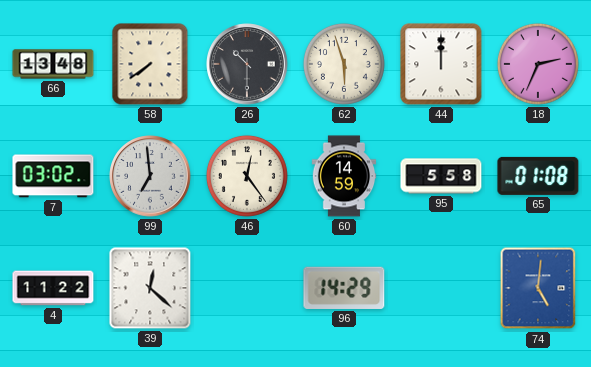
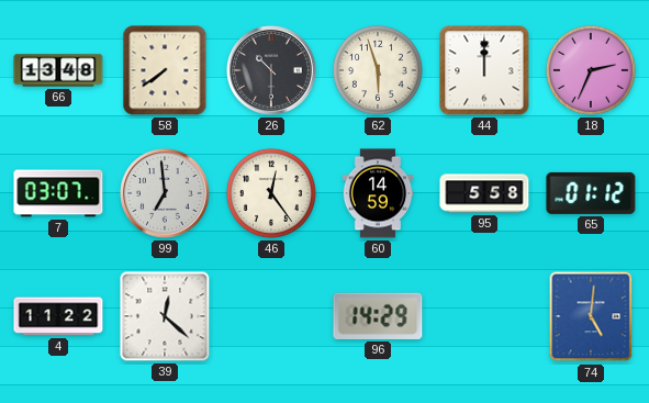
7: 03:02 -> 03:07 (58, 193)
65: 01:08 -> 01:12 (591, 193)
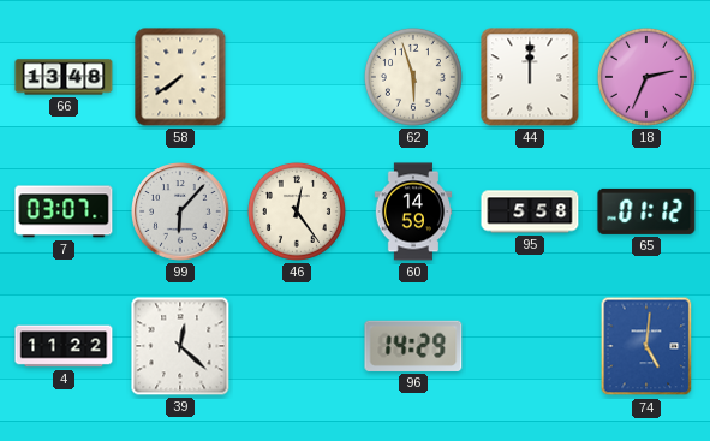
26: 10:30 -> none (271, 70)
99: 6:59 -> 6:07 (180, 211)
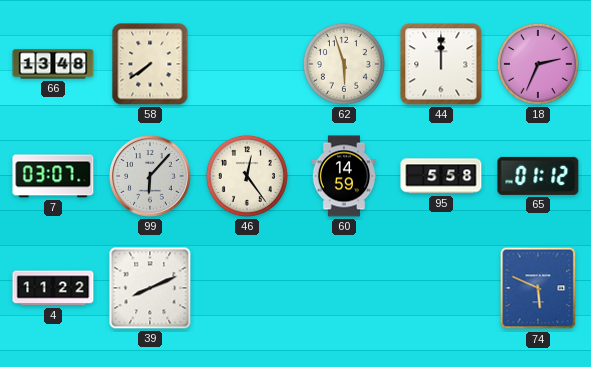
39: 12:22 -> 8:11 (150, 288)
96: 14:29 -> none (413, 346)
74: 5:01 -> 5:49 (538, 288)
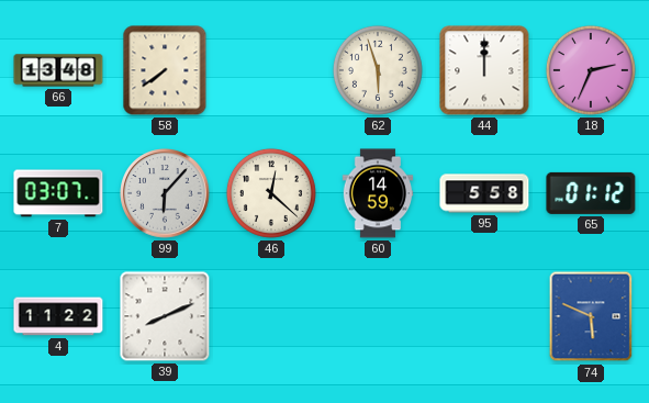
46: 12:24 -> 12:22 (271, 193)
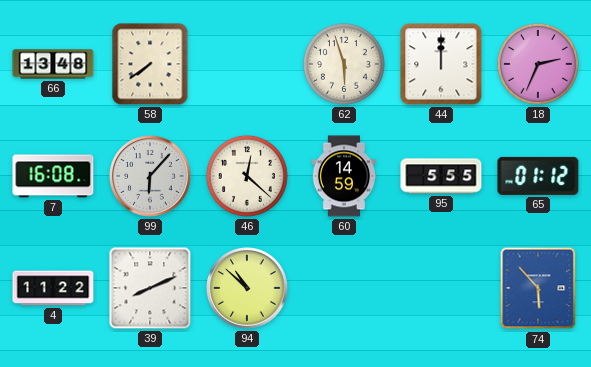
7: 03:07 -> 16:08 (53, 176)
95: 5:58 -> 5:55 (441, 176)
94: none -> 10:52 (247, 288)
74: 5:49 -> 5:53 (538, 288)
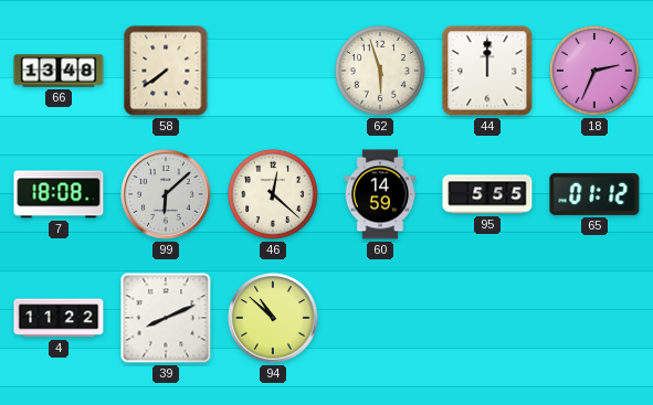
7: 16:08 -> 18:08 (59, 194)
99: 6:07 -> 6:08 (166, 194)
74: 5:53 -> none (538, 288)
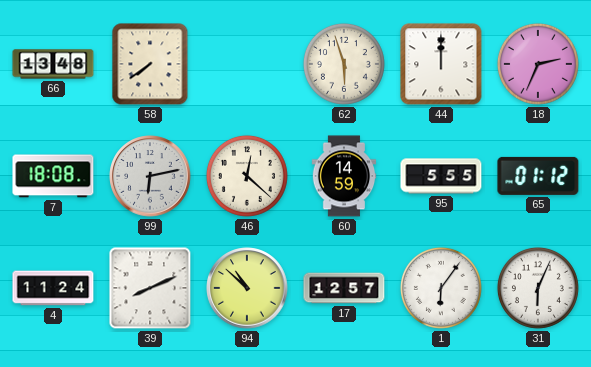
99: 6:08 -> 6:13 (150, 176)
4: 11:22 -> 11:24 (53, 288)
17: none -> 12:57 (344, 288)
1: none -> 6:06 (441, 288)
31: none -> 6:04 (538, 288)
